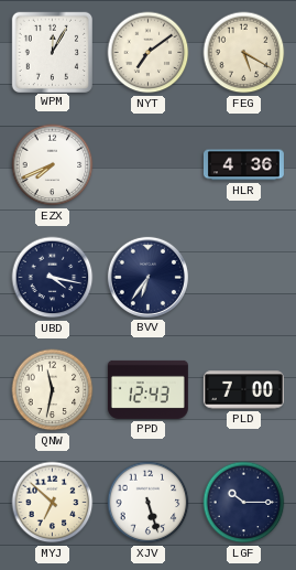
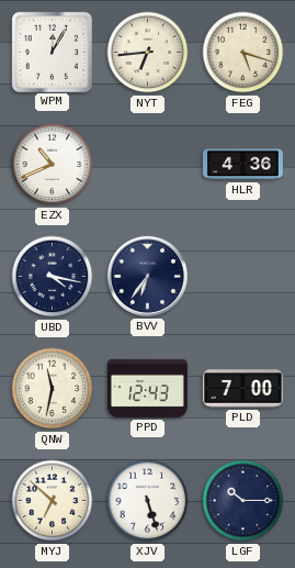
NYT: 7:09 -> 6:44 (148, 53)
FEG: 5:20 -> 5:18 (243, 53)
EZX: 7:41 -> 10:41 (53, 165)
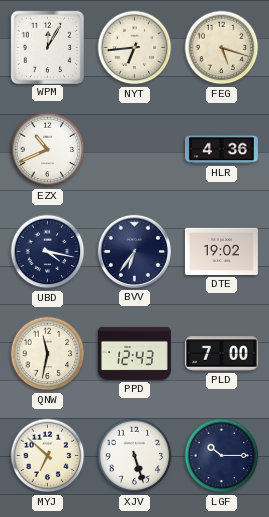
DTE: none -> 19:02 (221, 251)
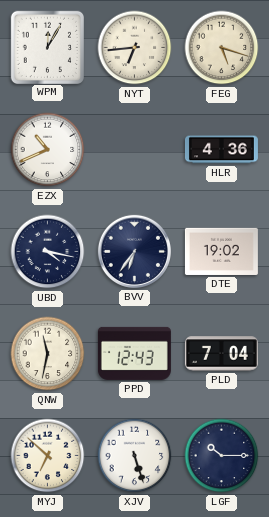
PLD: 7:00 -> 7:04 (221, 354)
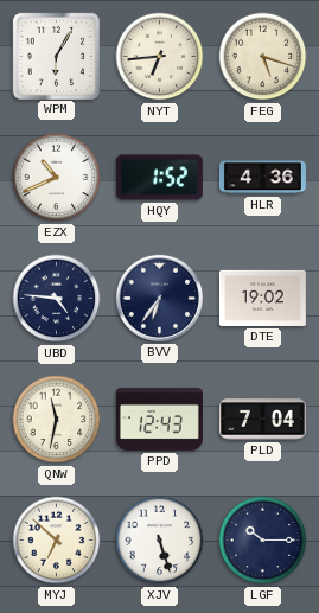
WPM: 12:05 -> 6:05 (56, 56)
HQY: none -> 1:52 (159, 178)
UBD: 4:17 -> 4:46 (57, 299)
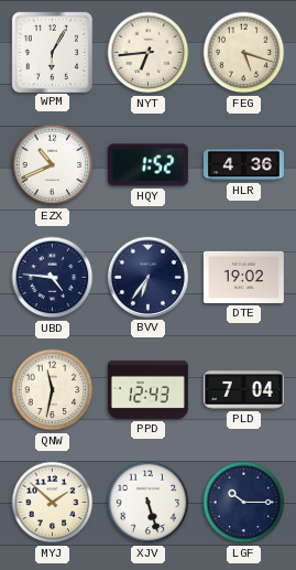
MYJ: 6:52 -> 1:52 (53, 503)
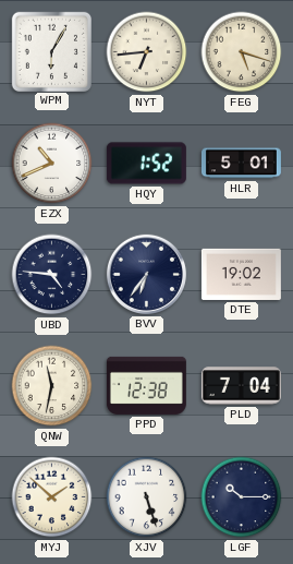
HLR: 4:36 -> 5:01 (241, 164)
PPD: 12:43 -> 12:38 (146, 385)
